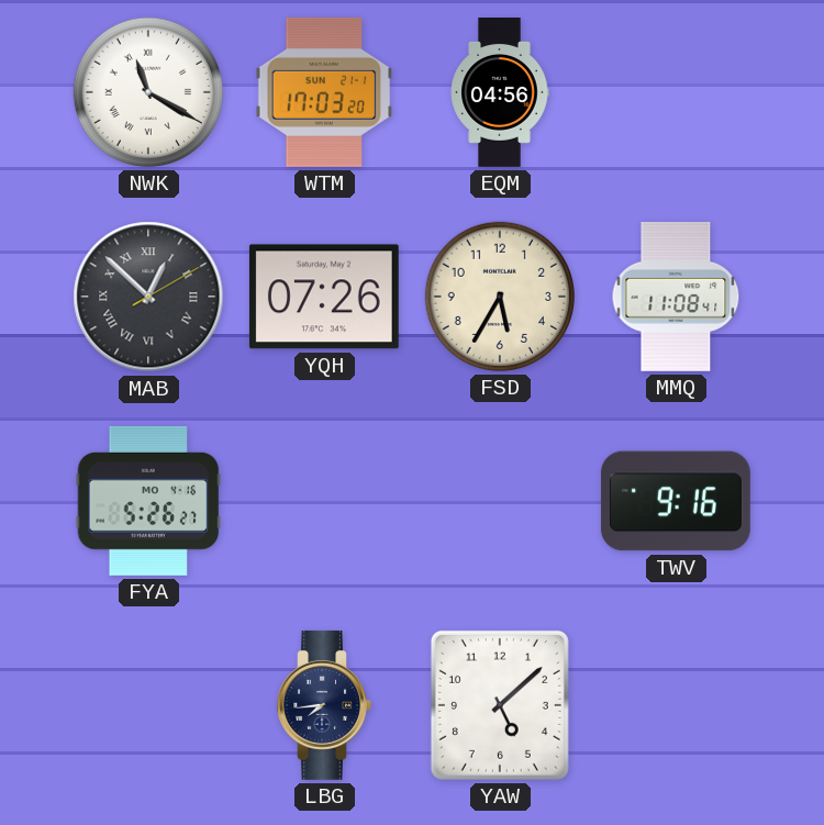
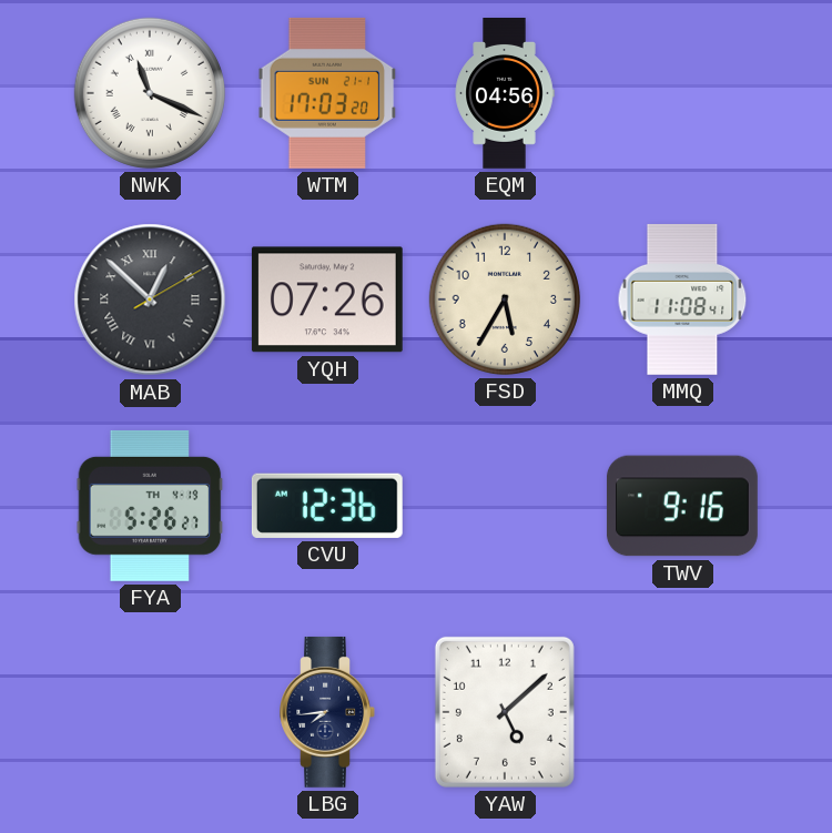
NWK: 11:20 -> 11:19 (150, 93)
FYA date: MO 4-16 -> TH 4-19 (150, 506)
CVU: none -> 12:36 (327, 506)
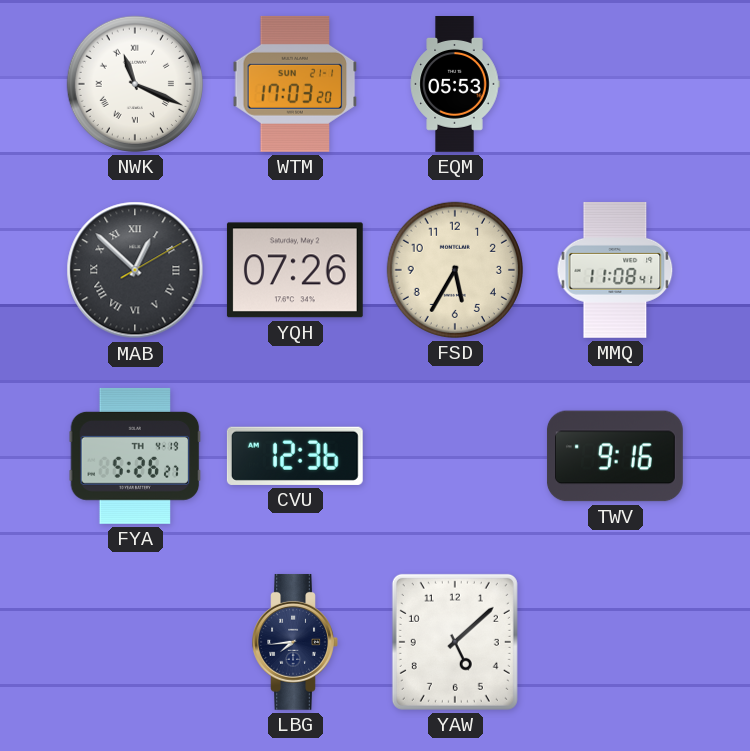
EQM: 04:56 -> 05:53 (455, 85)
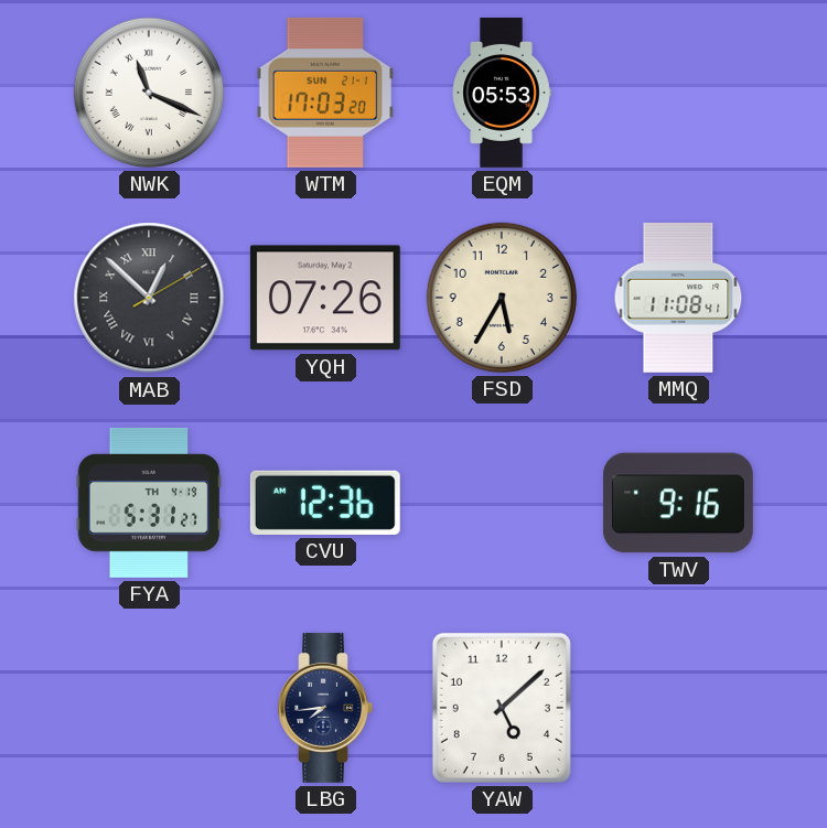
FYA: 5:26 -> 5:31 (149, 503)
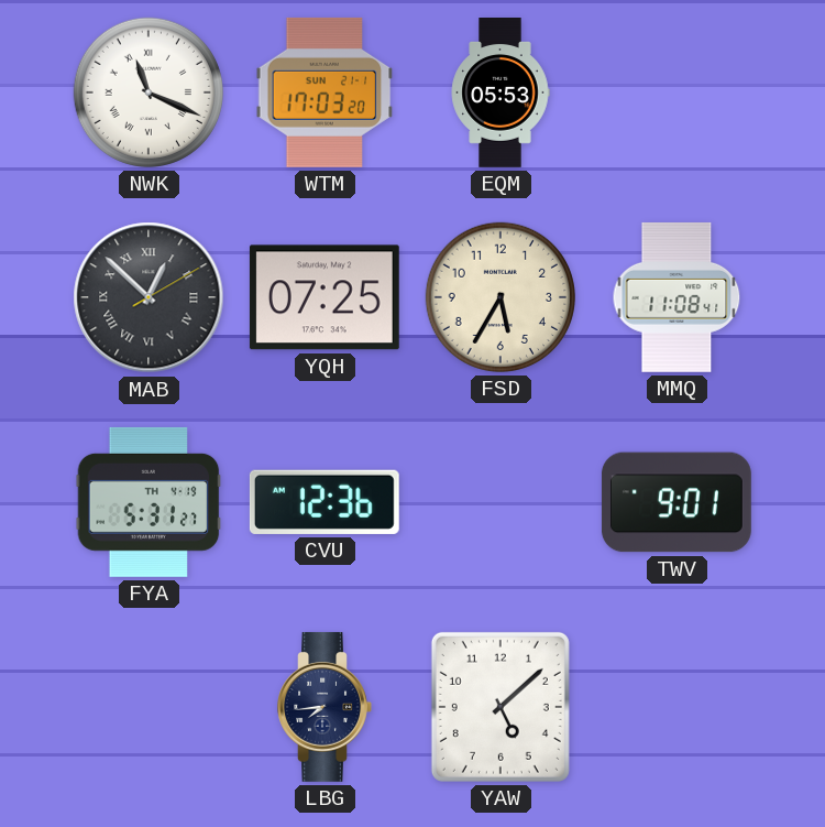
YQH: 07:26 -> 07:25 (324, 297)
TWV: 9:16 -> 9:01 (676, 502)
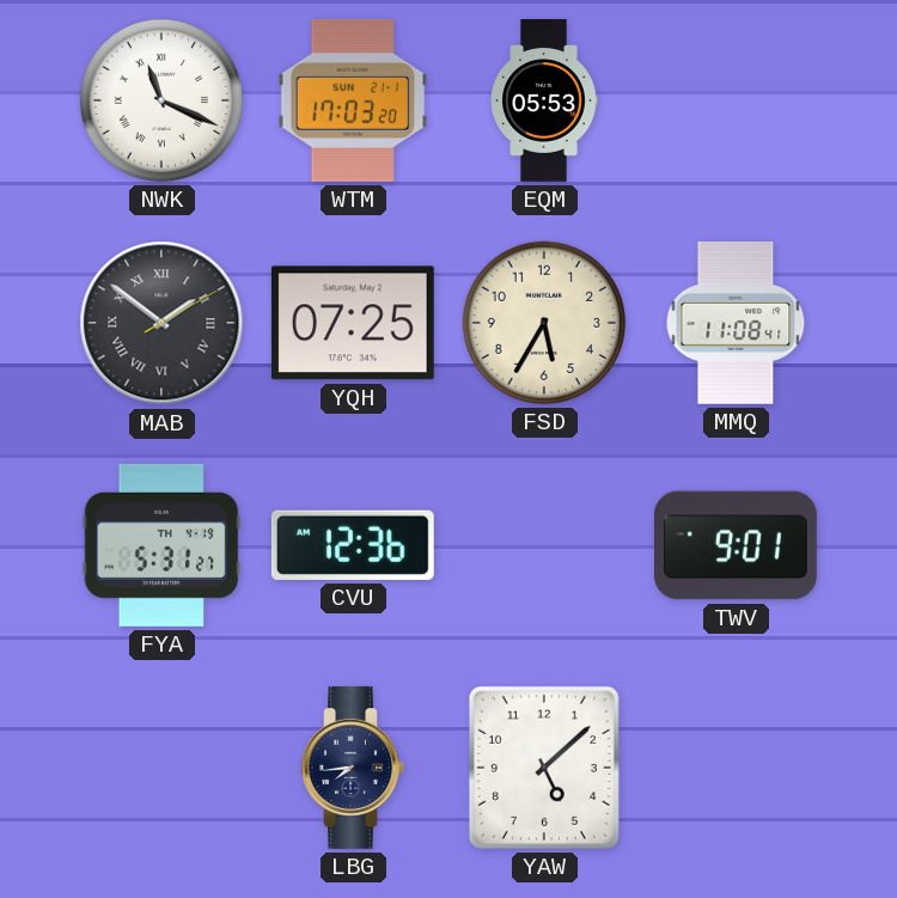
MAB: 12:52 -> 1:51 (161, 323)
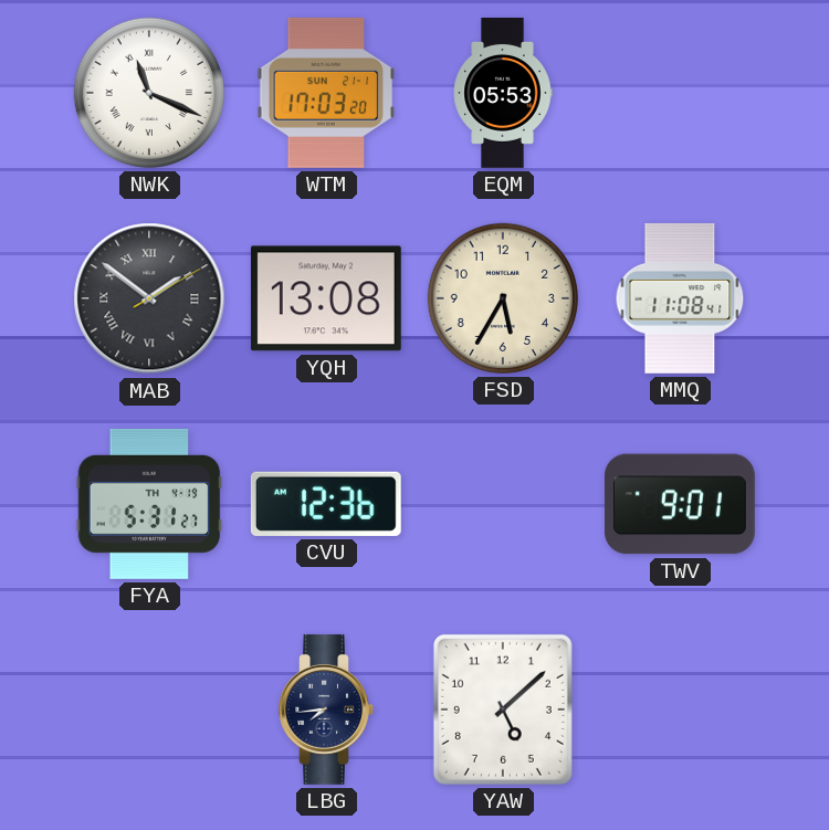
YQH: 07:25 -> 13:08 (326, 298)
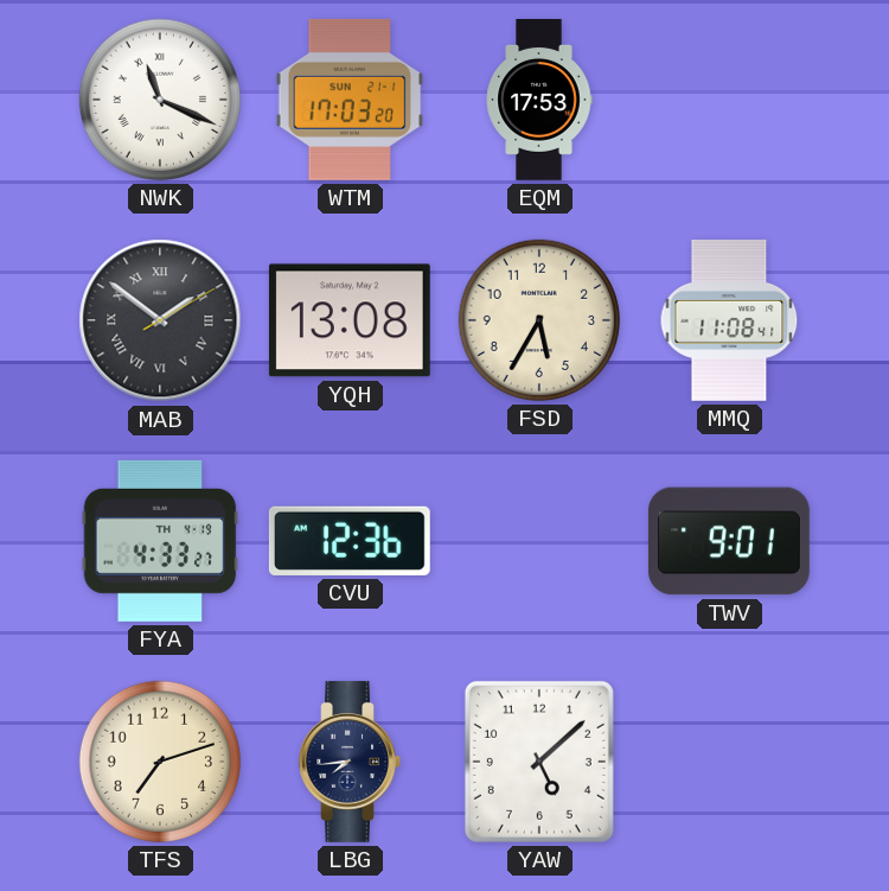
EQM: 05:53 -> 17:53 (539, 101)
FYA: 5:31 -> 4:33 (160, 541)
TFS: none -> 7:12 (160, 762)
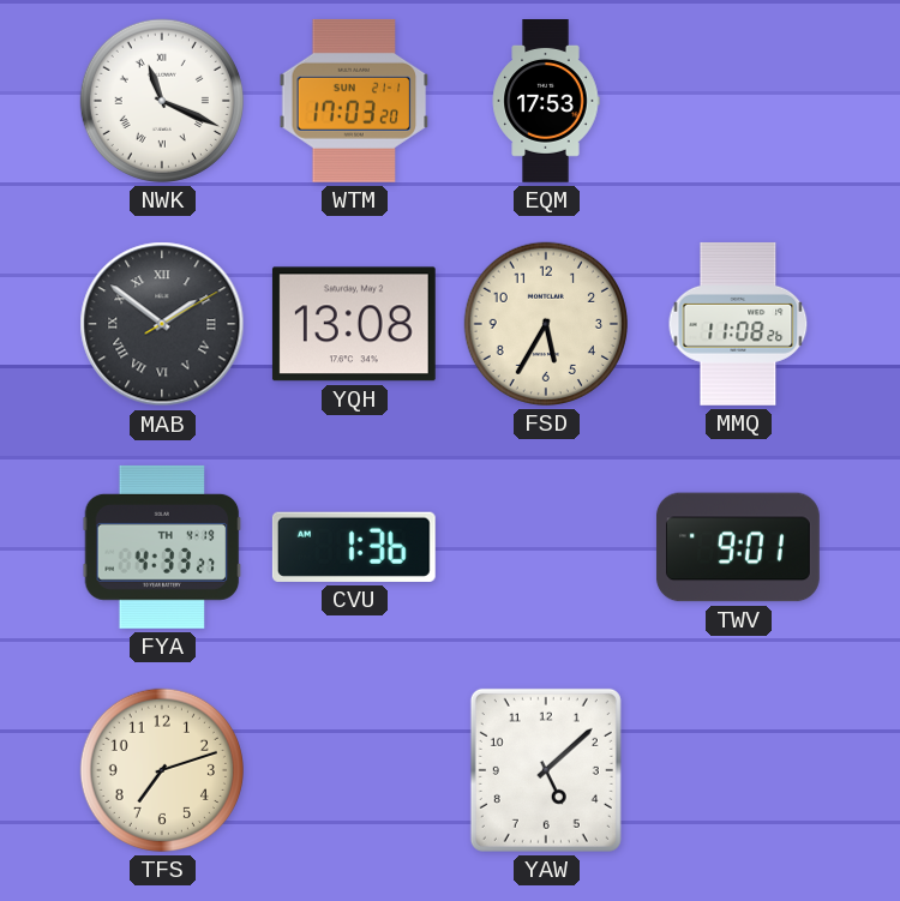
MMQ: 11:08:41 -> 11:08:26 (738, 324)
CVU: 12:36 -> 1:36 (354, 547)
LBG: 7:44 -> none (350, 762)
